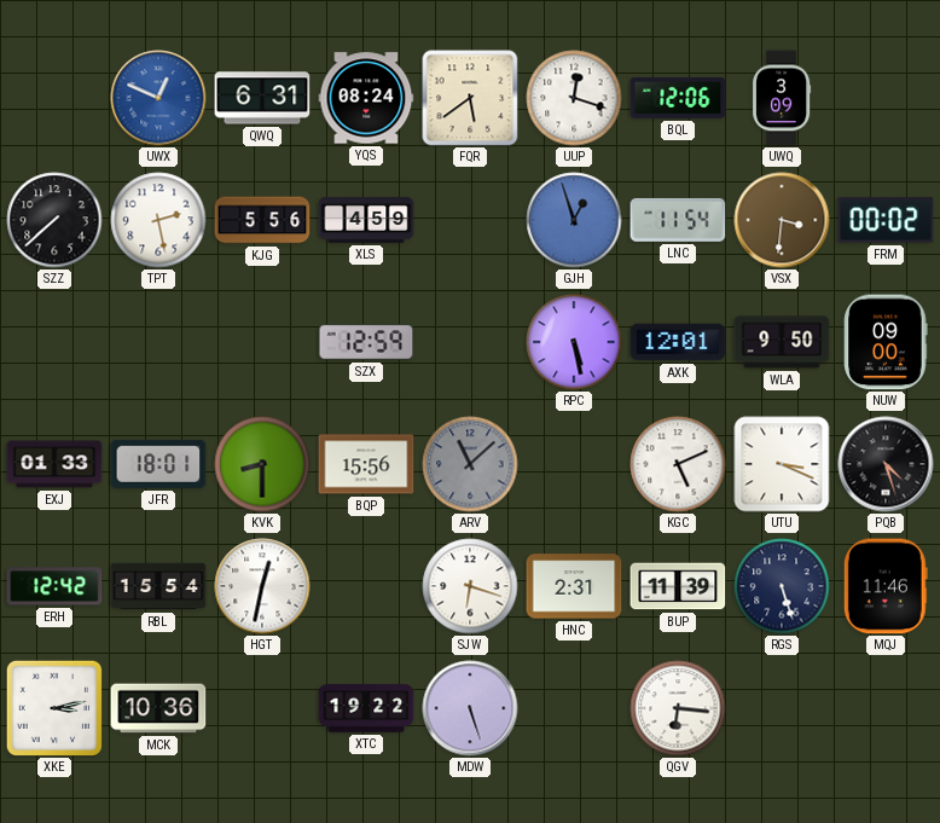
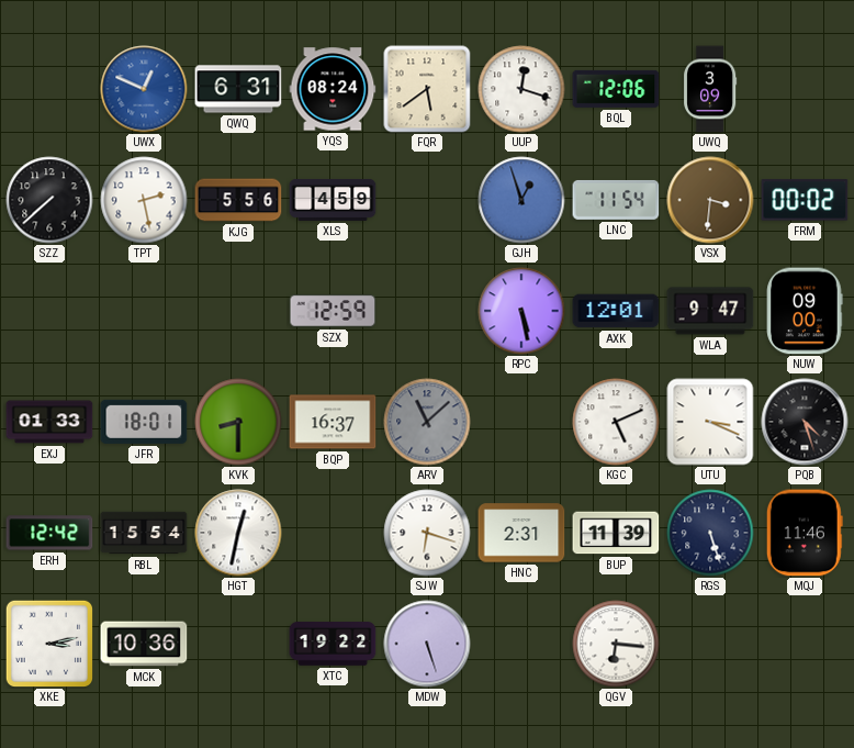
WLA: 9:50 -> 9:47 (710, 311)
BQP: 15:56 -> 16:37 (333, 422)
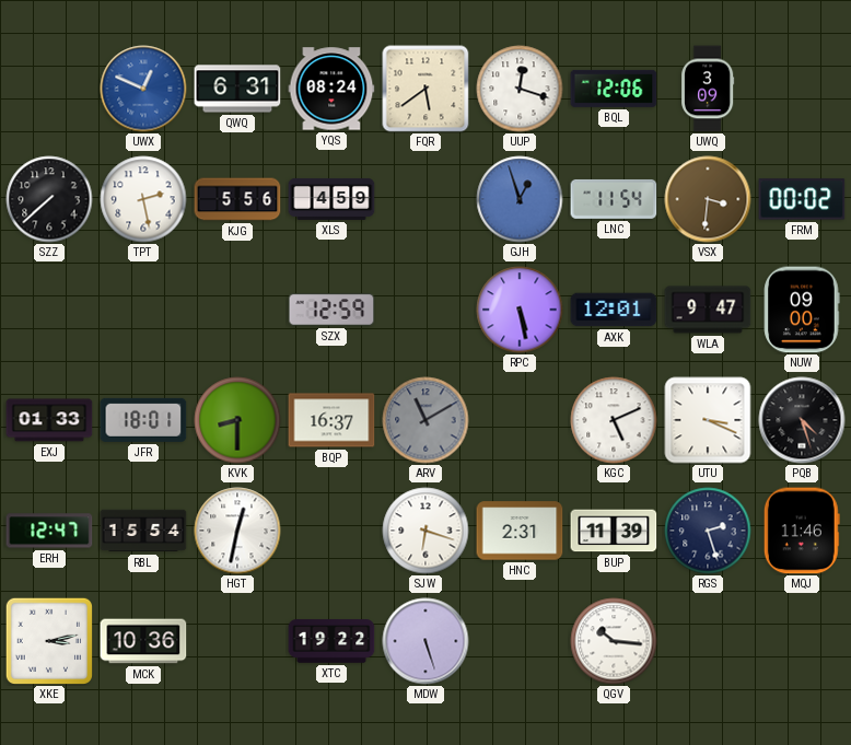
ARV: 11:08 -> 11:10 (425, 420)
ERH: 12:42 -> 12:47 (49, 531)
RGS: 5:27 -> 2:27 (708, 531)
QGV: 6:16 -> 10:16 (614, 641)
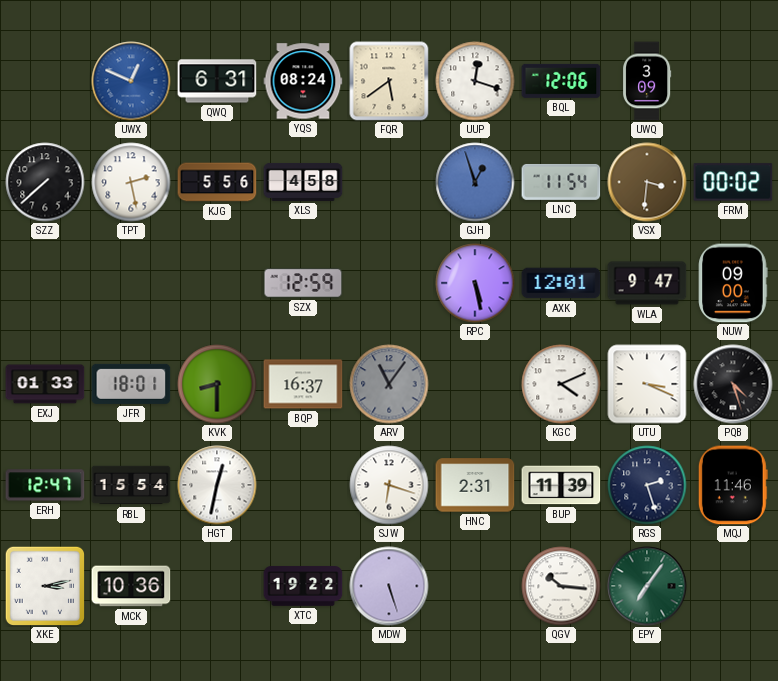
XLS: 4:59 -> 4:58 (303, 182)
ARV: 11:10 -> 11:06 (389, 384)
KGC: 5:11 -> 4:11 (561, 384)
EPY: none -> 7:06 (647, 586)
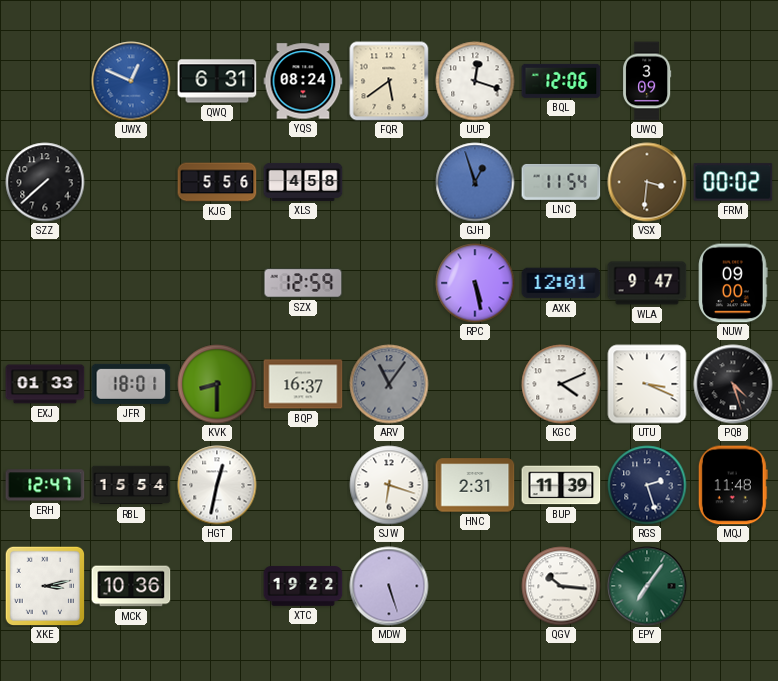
TPT: 2:28 -> none (131, 182)
MQJ: 11:46 -> 11:48 (733, 485)
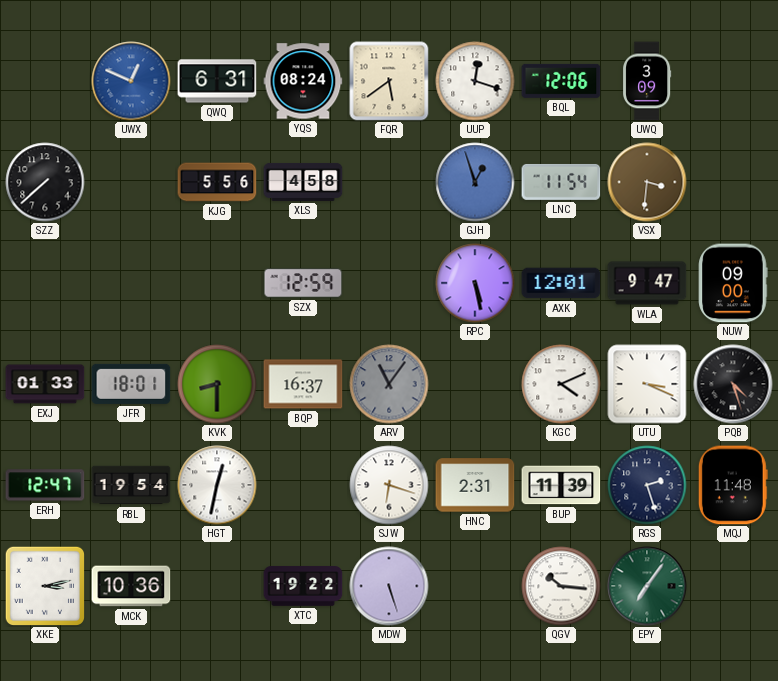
FRM: 00:02 -> none (733, 182)
RBL: 15:54 -> 19:54 (131, 485)
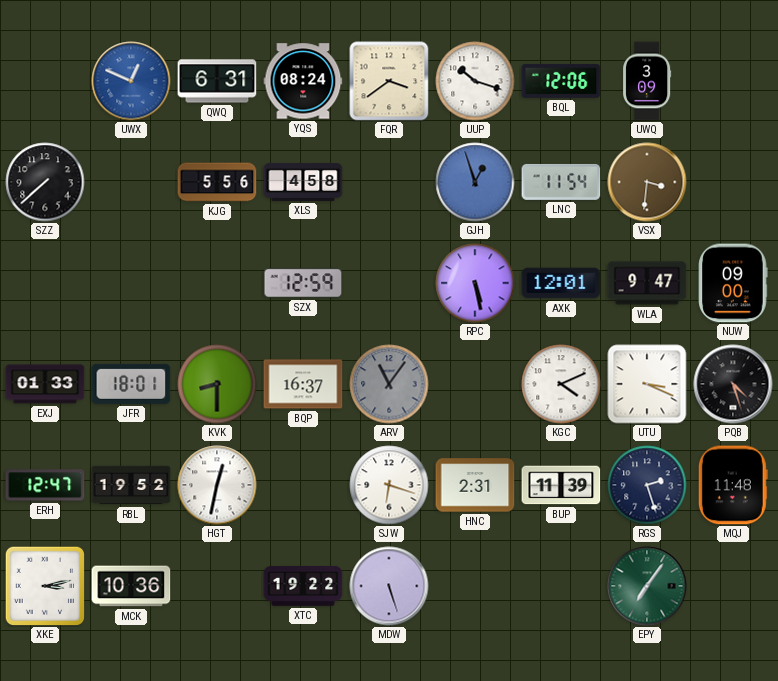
FQR: 5:39 -> 3:39 (389, 81)
UUP: 12:18 -> 10:18 (475, 81)
RBL: 19:54 -> 19:52 (131, 485)
QGV: 10:16 -> none (561, 586)
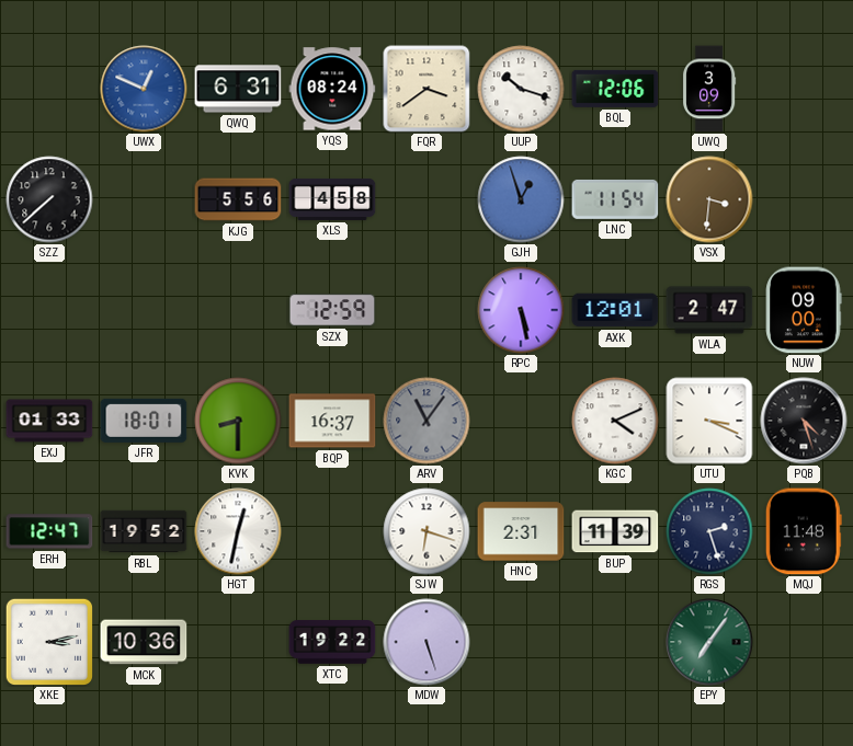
WLA: 9:47 -> 2:47 (709, 310)
